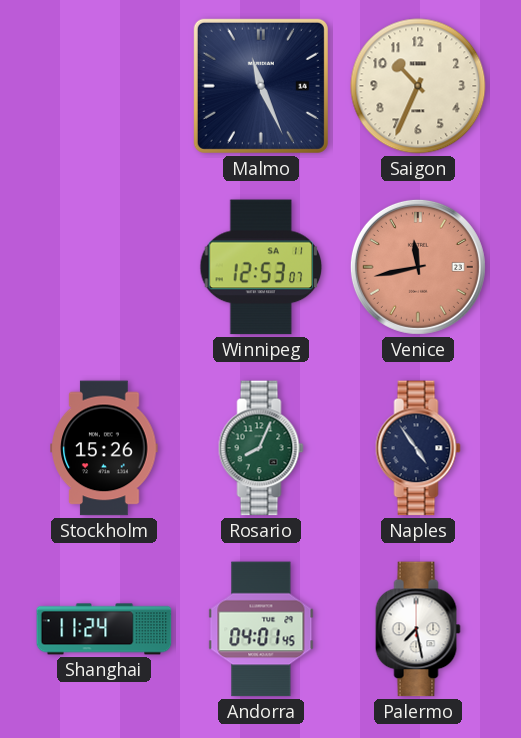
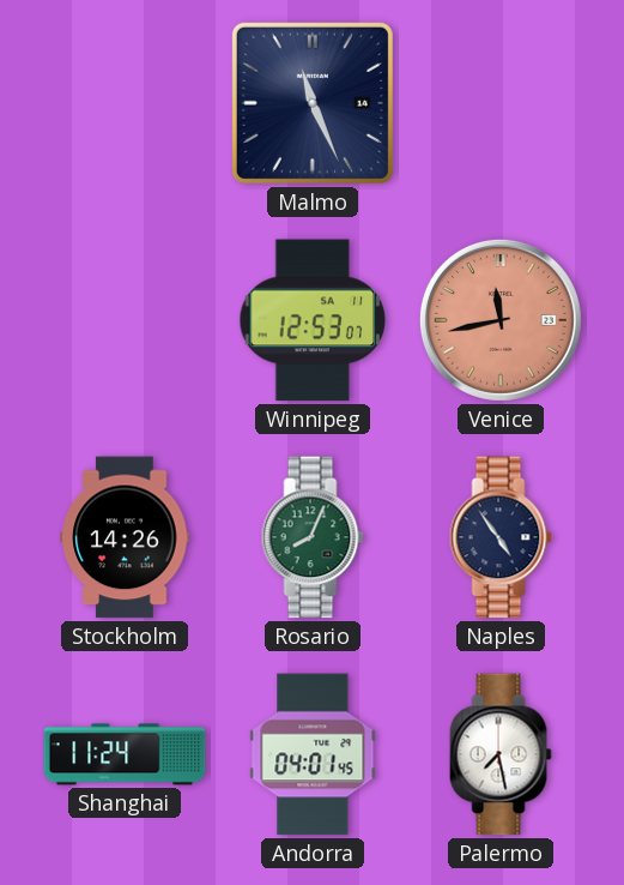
Saigon: 10:34 -> none (418, 86)
Stockholm: 15:26 -> 14:26 (125, 537)
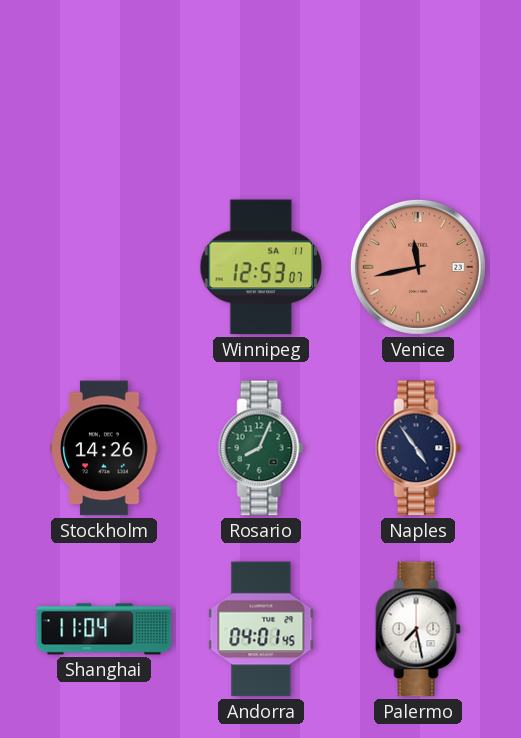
Malmo: 11:26 -> none (313, 103)
Shanghai: 11:24 -> 11:04 (104, 629)
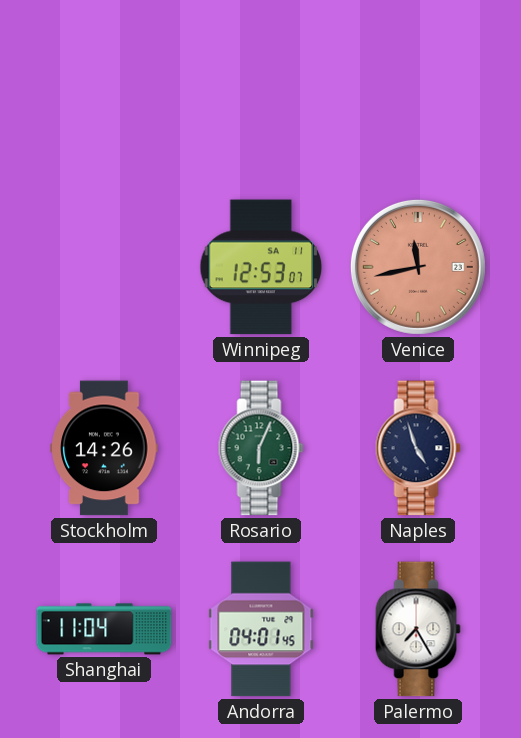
Rosario: 8:04 -> 6:04 (261, 448)
Naples: 4:54 -> 4:57 (418, 448)
Palermo: 7:28 -> 7:25 (418, 629)
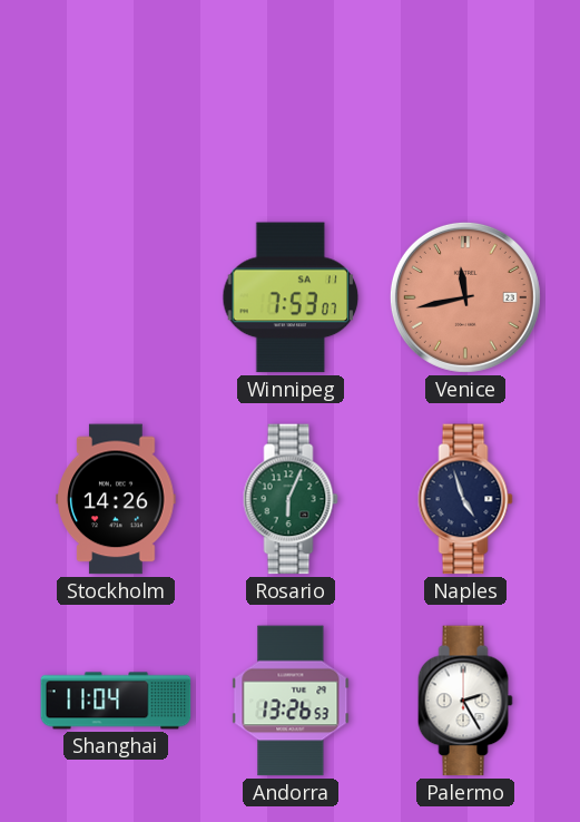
Winnipeg: 12:53 -> 7:53 (291, 297)
Andorra: 04:01 -> 13:26 (291, 701)
Palermo: 7:25 -> 2:25 (465, 701)
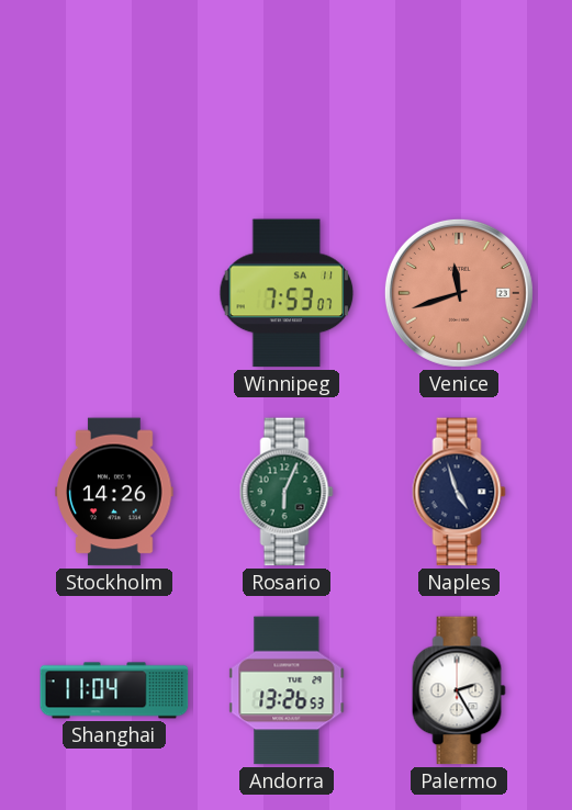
Venice: 11:43 -> 11:42 (459, 293)
